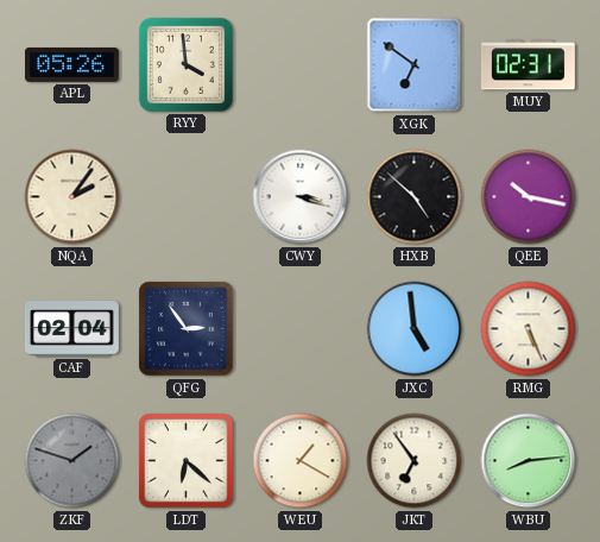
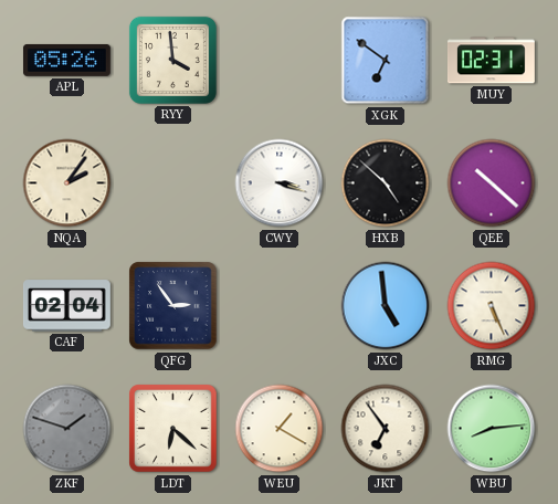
QEE: 10:17 -> 10:22 (492, 183)
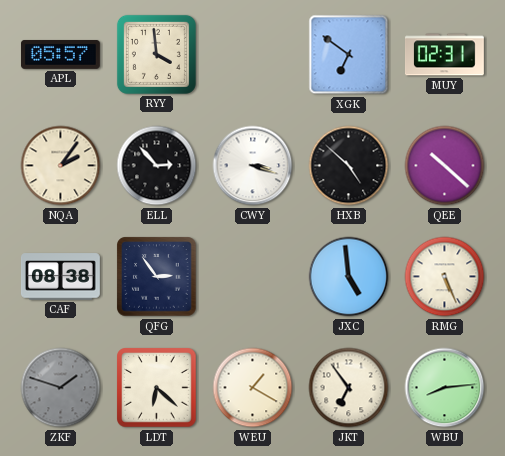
APL: 05:26 -> 05:57 (60, 54)
ELL: none -> 2:53 (157, 166)
CAF: 02:04 -> 08:38 (60, 277)
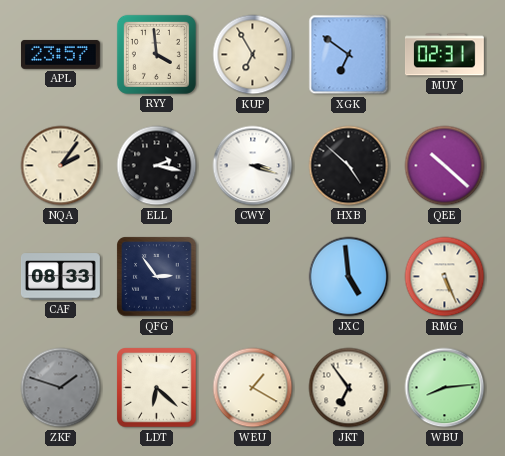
APL: 05:57 -> 23:57 (60, 54)
KUP: none -> 6:55 (253, 55)
ELL: 2:53 -> 2:17 (157, 166)
CAF: 08:38 -> 08:33 (60, 277)
